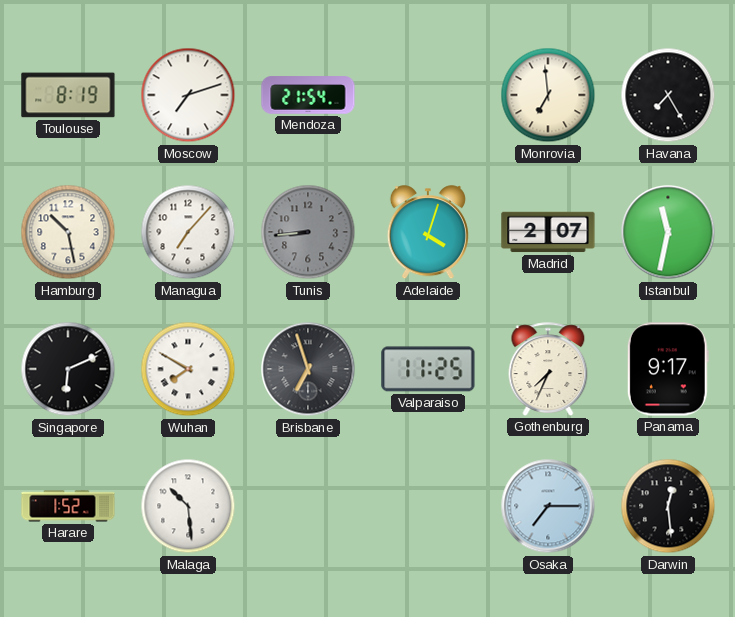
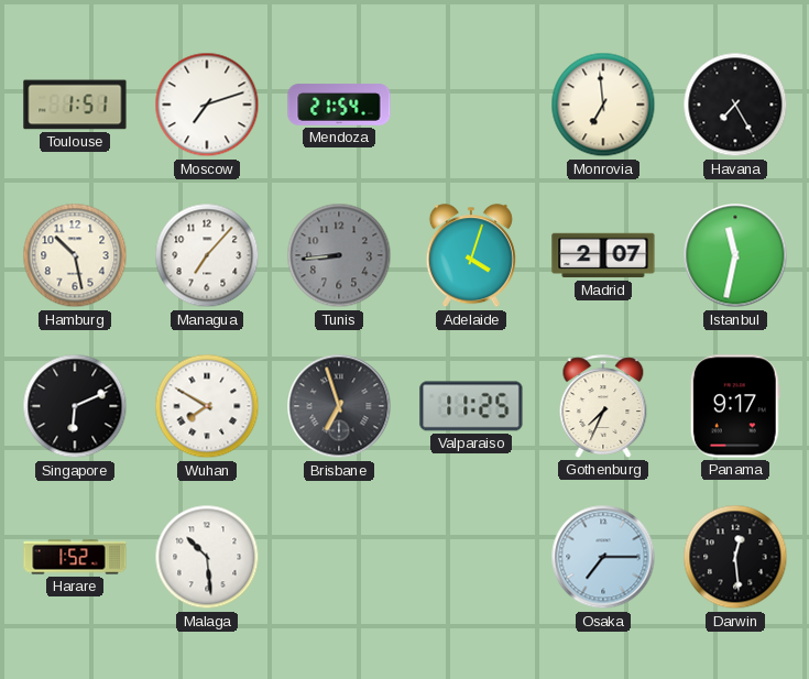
Toulouse: 8:19 -> 1:51 (75, 105)
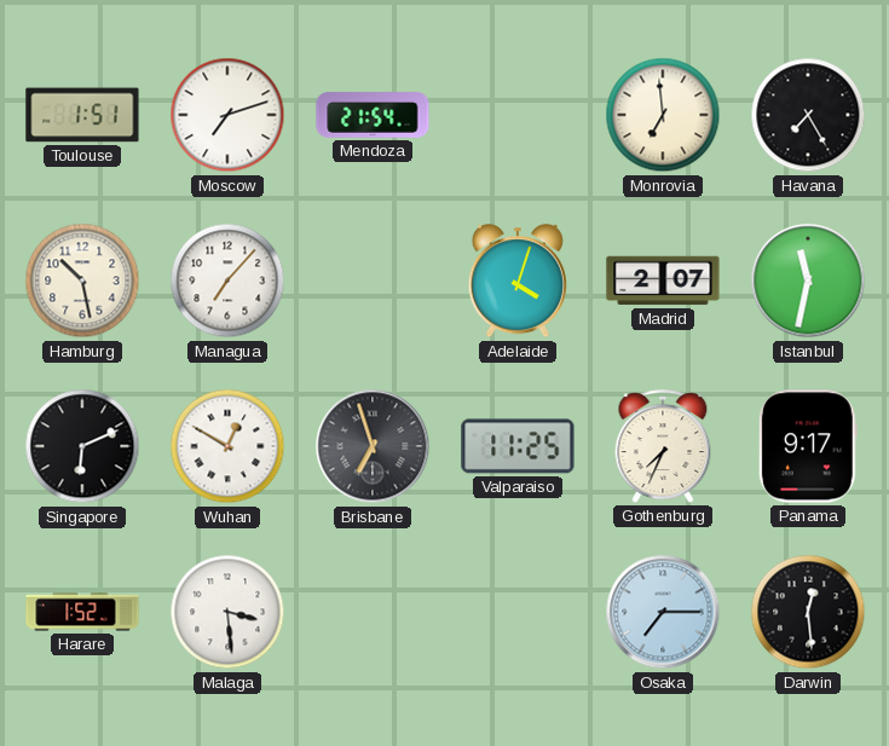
Tunis: 8:44 -> none (339, 255)
Wuhan: 7:50 -> 12:50 (227, 446)
Malaga: 10:29 -> 3:29 (227, 612)
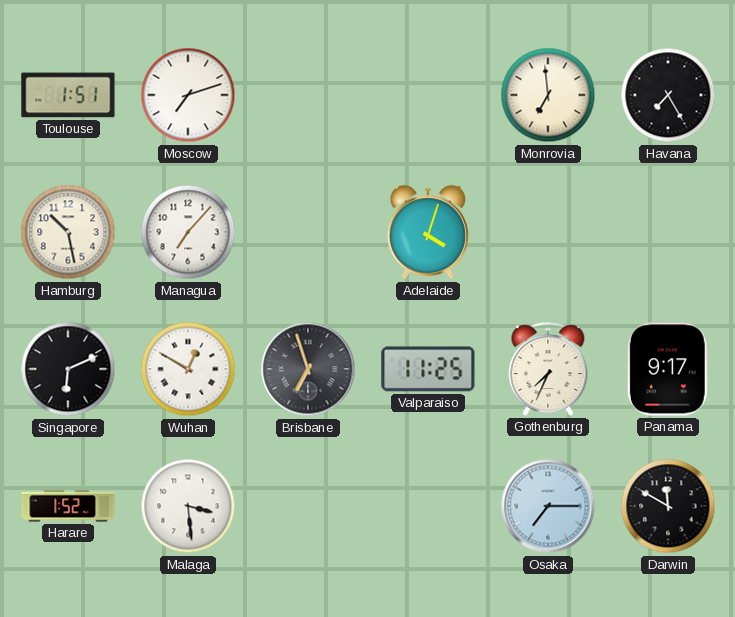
Mendoza: 21:54 -> none (373, 115)
Madrid: 2:07 -> none (663, 281)
Istanbul: 11:32 -> none (808, 281)
Darwin: 12:29 -> 11:50 (668, 506)
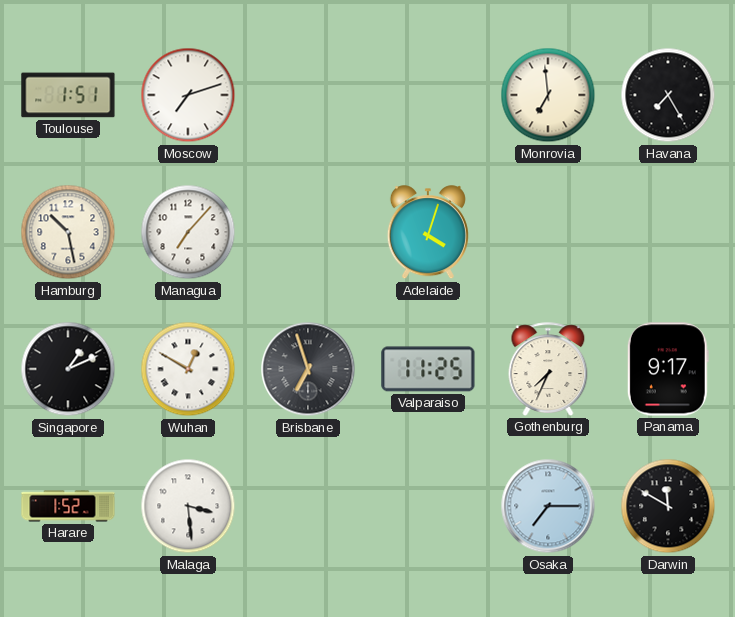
Singapore: 6:11 -> 1:11 (68, 369)
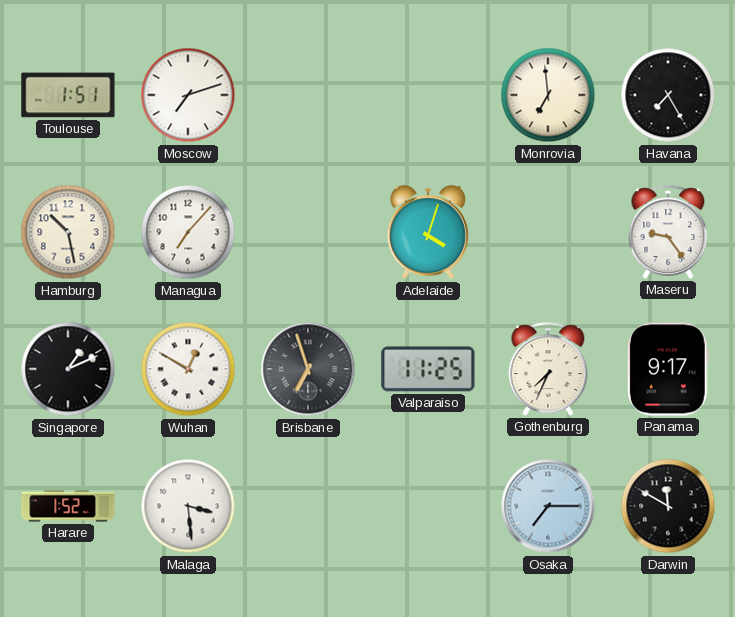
Maseru: none -> 9:24 (668, 232)
